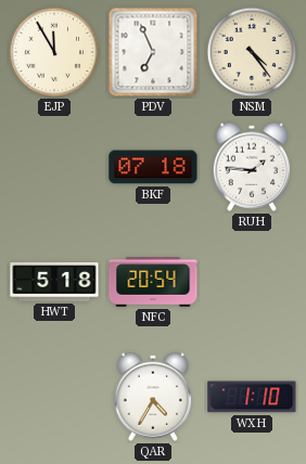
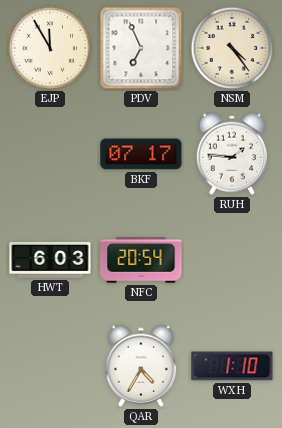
BKF: 07:18 -> 07:17 (141, 154)
HWT: 5:18 -> 6:03 (50, 260)
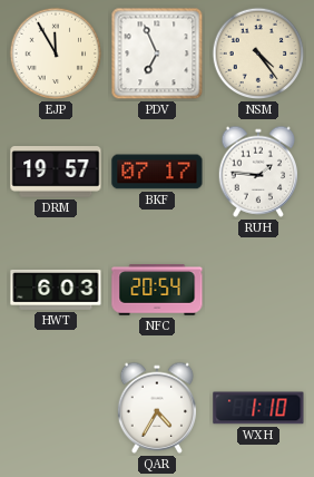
DRM: none -> 19:57 (56, 172)
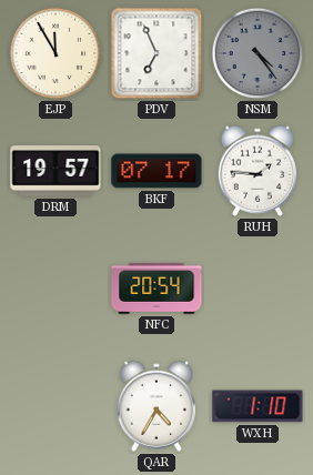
NSM dial: cream -> grey (258, 53)
HWT: 6:03 -> none (56, 290)
